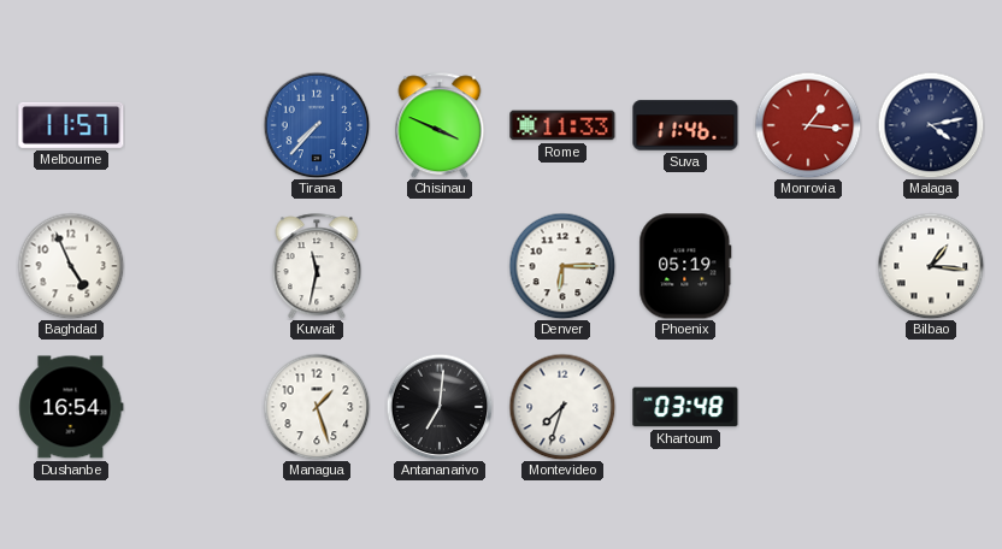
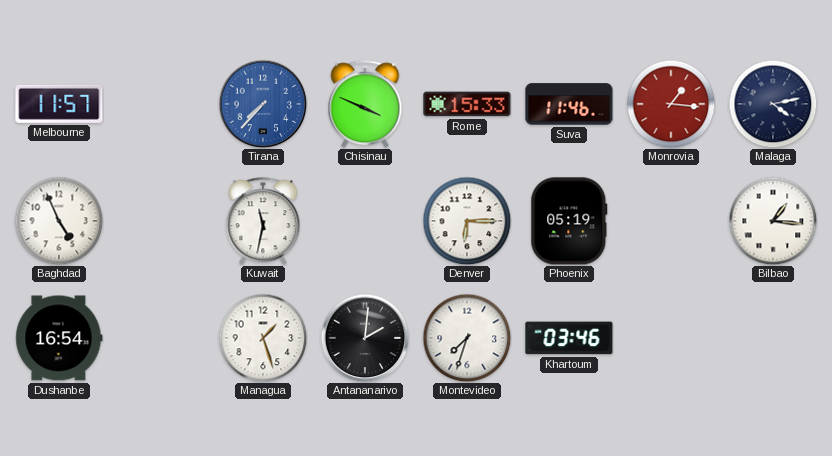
Rome: 11:33 -> 15:33 (467, 104)
Antananarivo: 7:01 -> 2:01 (365, 338)
Khartoum: 03:48 -> 03:46 (569, 338)
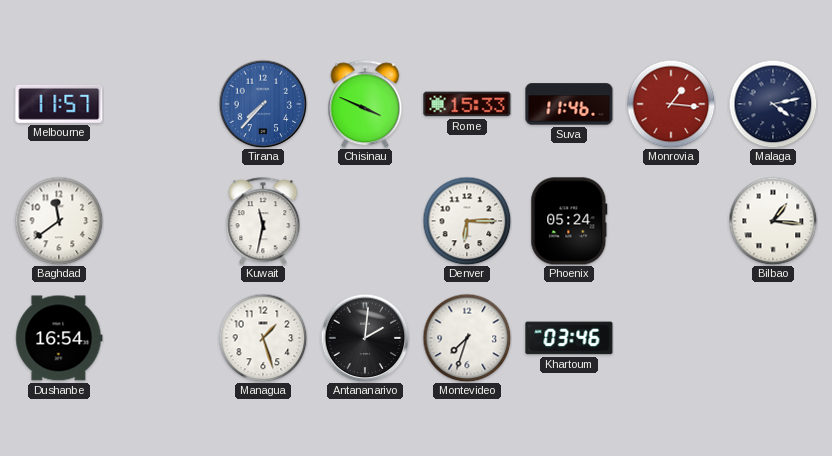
Baghdad: 4:56 -> 11:39 (59, 221)
Phoenix: 05:19 -> 05:24 (569, 221)
